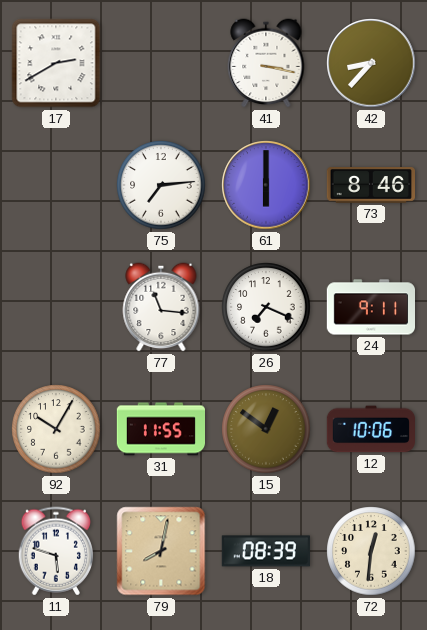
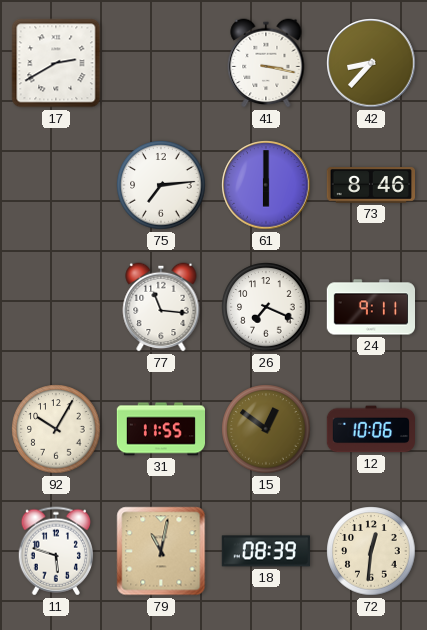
79: 8:02 -> 11:02 (161, 551)
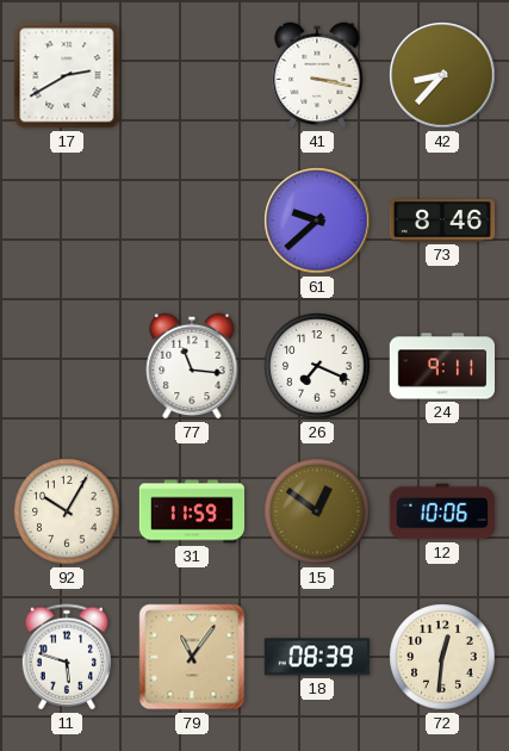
75: 7:14 -> none (161, 185)
61: 6:00 -> 9:38 (317, 221)
31: 11:55 -> 11:59 (191, 511)
79: 11:02 -> 11:06 (192, 657)
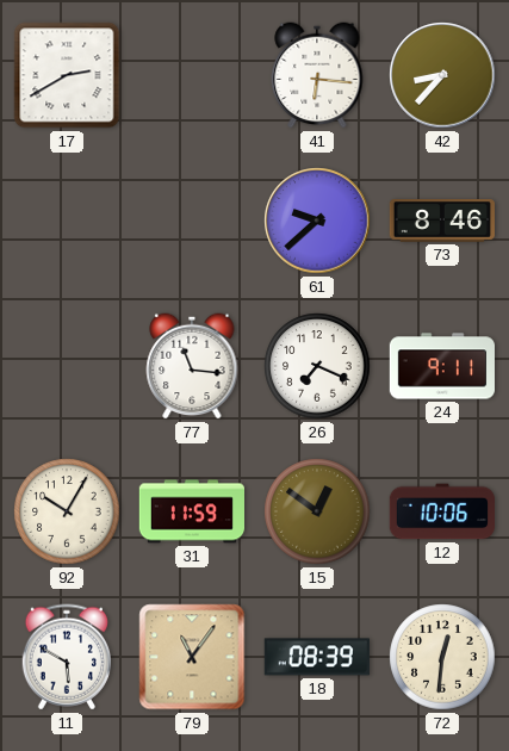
41: 3:17 -> 6:16 (317, 75)
11: 5:48 -> 5:50 (66, 657)
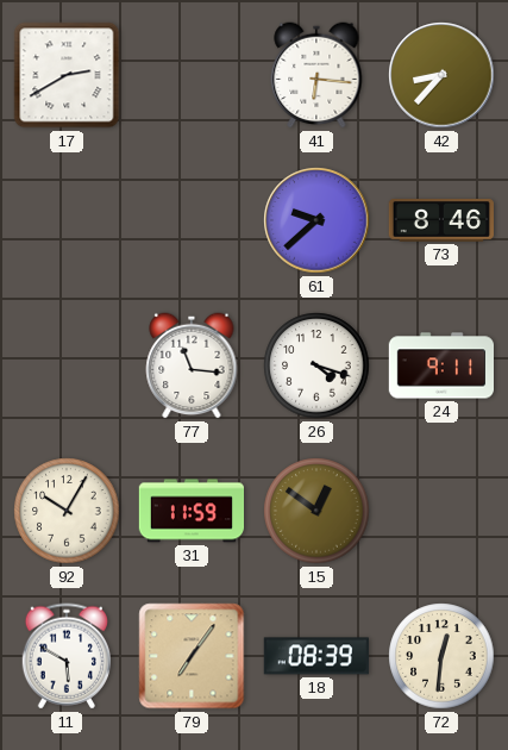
26: 7:19 -> 4:18 (316, 365)
12: 10:06 -> none (441, 511)
79: 11:06 -> 7:06 (192, 656)
